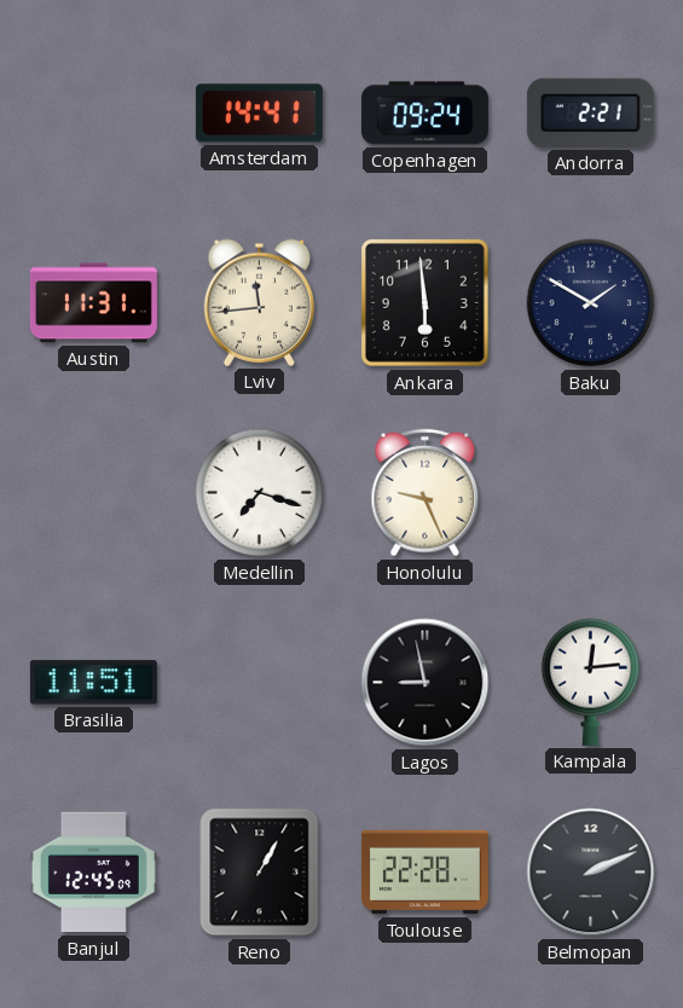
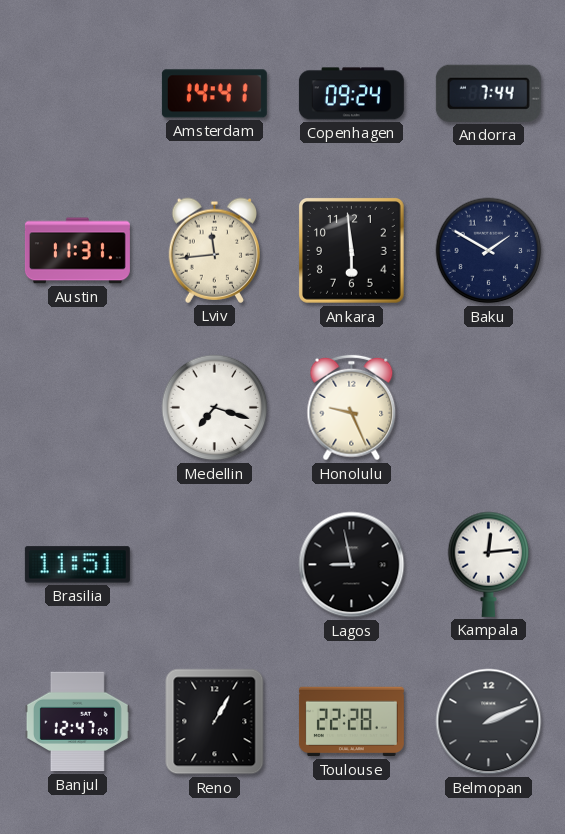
Andorra: 2:21 -> 7:44 (488, 93)
Banjul: 12:45 -> 12:47 (77, 722)
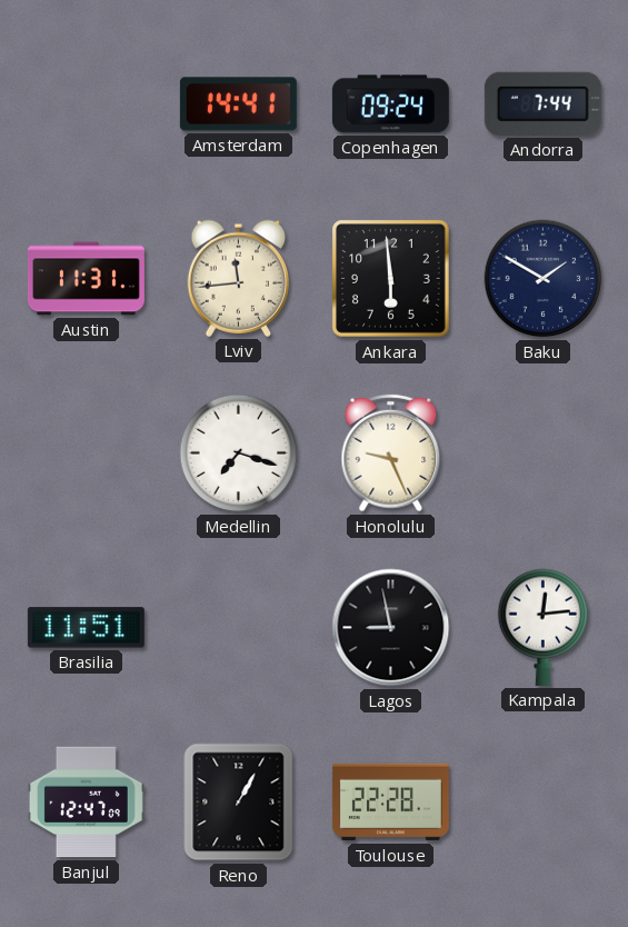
Belmopan: 2:11 -> none (489, 722)
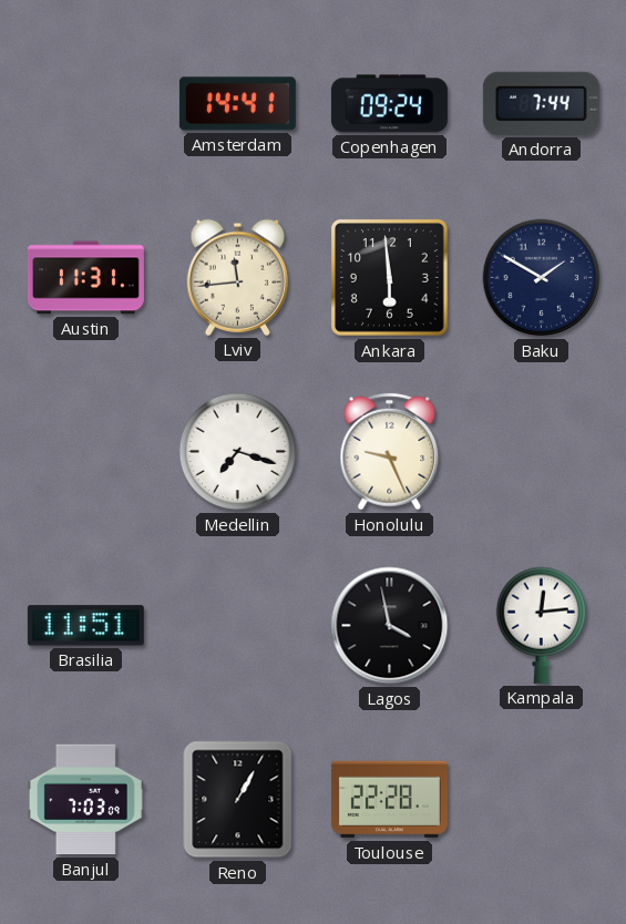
Lagos: 8:58 -> 3:58 (390, 626)
Banjul: 12:47 -> 7:03 (85, 800)
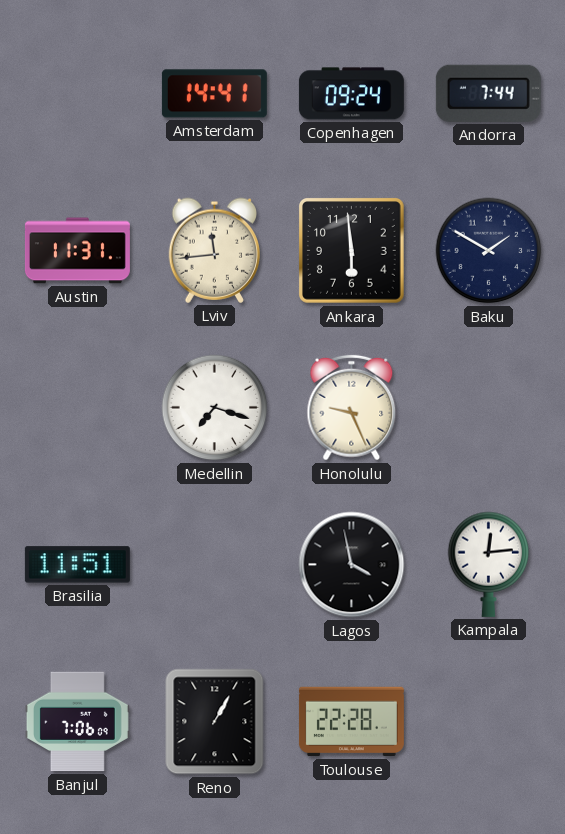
Banjul: 7:03 -> 7:06 (77, 722)
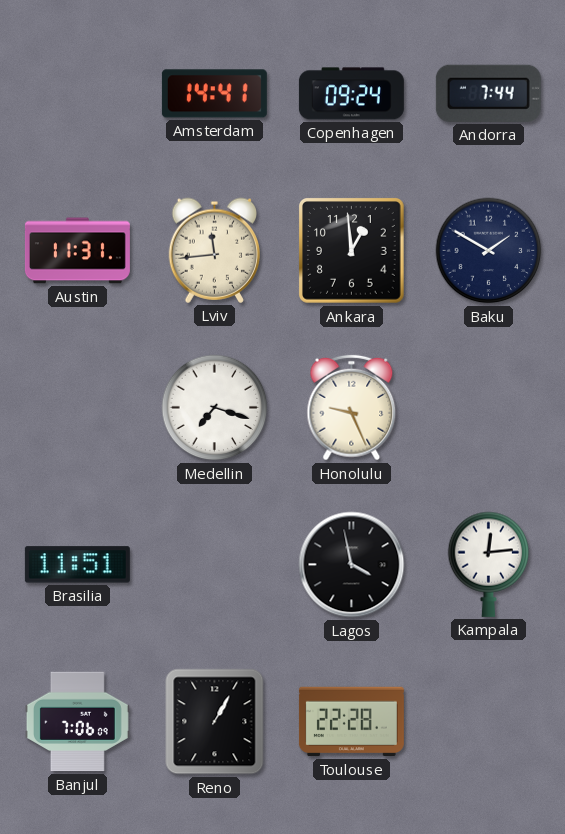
Ankara: 5:59 -> 12:59 (352, 251)
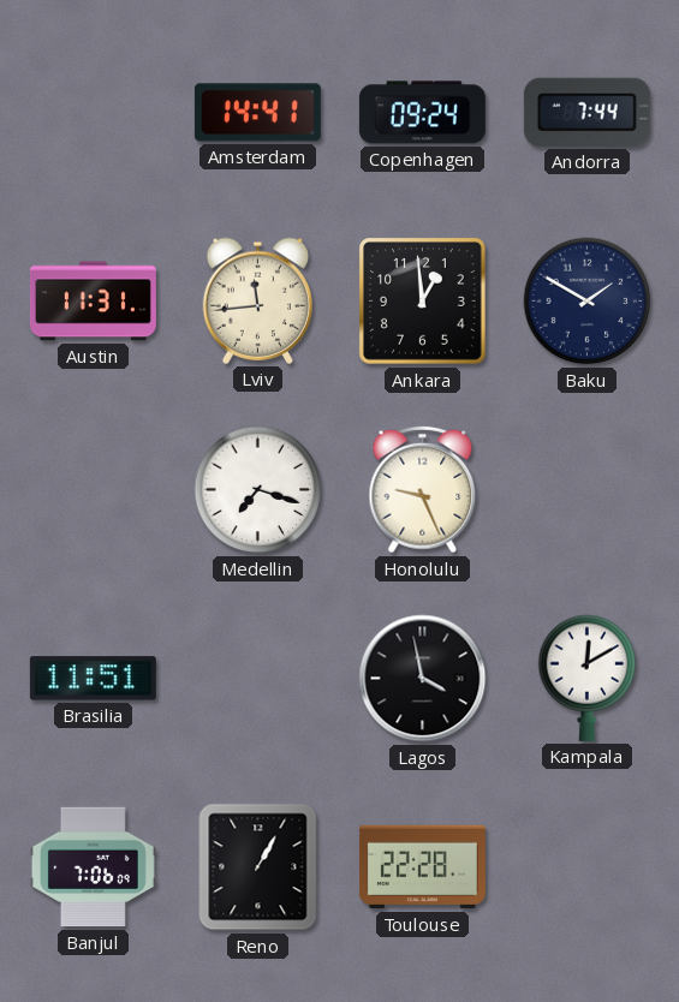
Kampala: 12:14 -> 12:10 (588, 678)
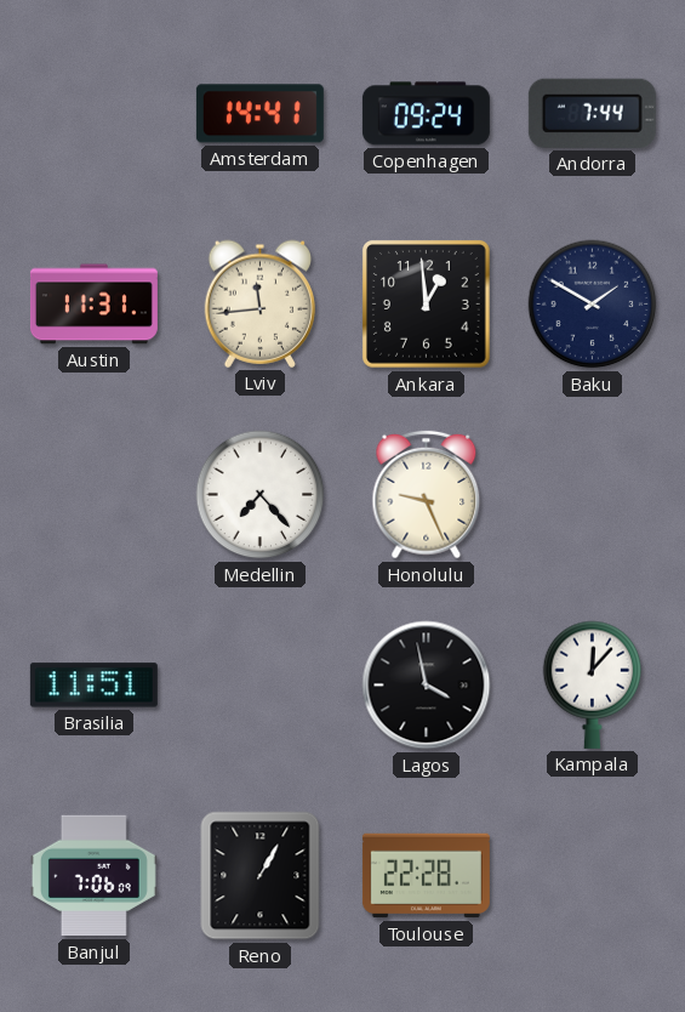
Medellin: 7:18 -> 7:23 (261, 495)
Kampala: 12:10 -> 12:07 (593, 684)
